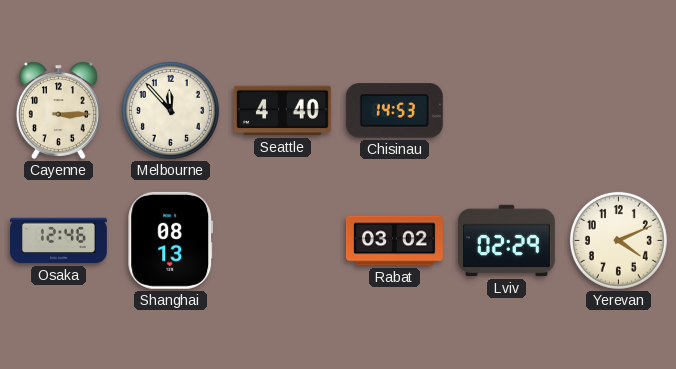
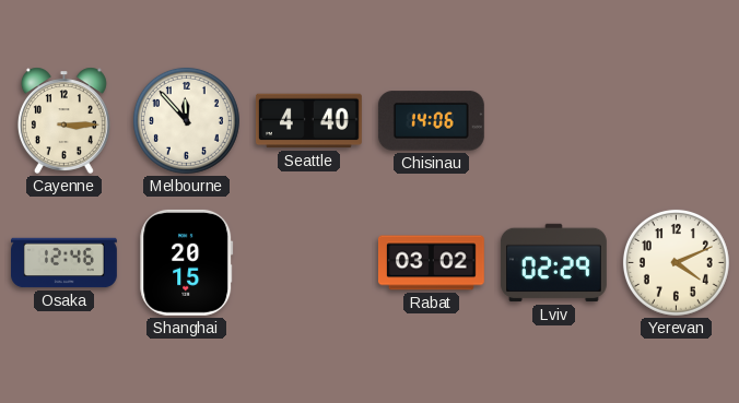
Chisinau: 14:53 -> 14:06 (431, 121)
Shanghai: 08:13 -> 20:15 (187, 262)
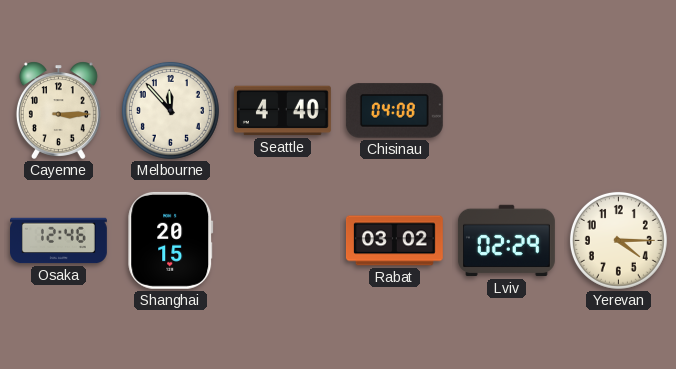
Chisinau: 14:06 -> 04:08 (394, 111)
Yerevan: 4:11 -> 4:15 (618, 240)
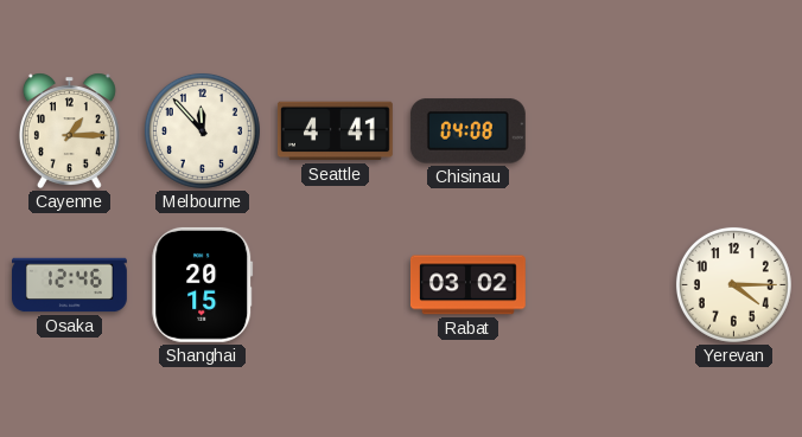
Cayenne: 3:15 -> 1:15 (69, 130)
Seattle: 4:40 -> 4:41 (335, 131)
Lviv: 02:29 -> none (506, 241)
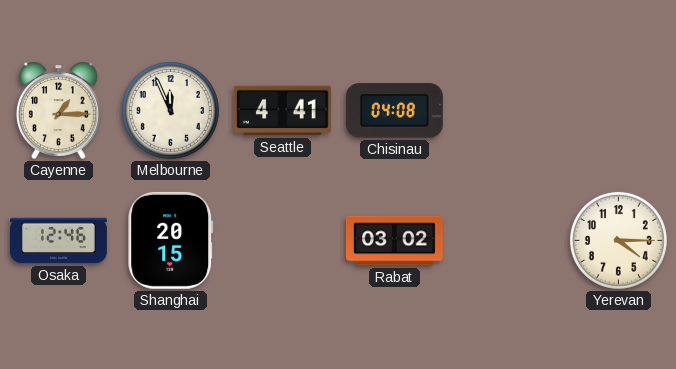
Melbourne: 11:53 -> 11:56 (170, 110)
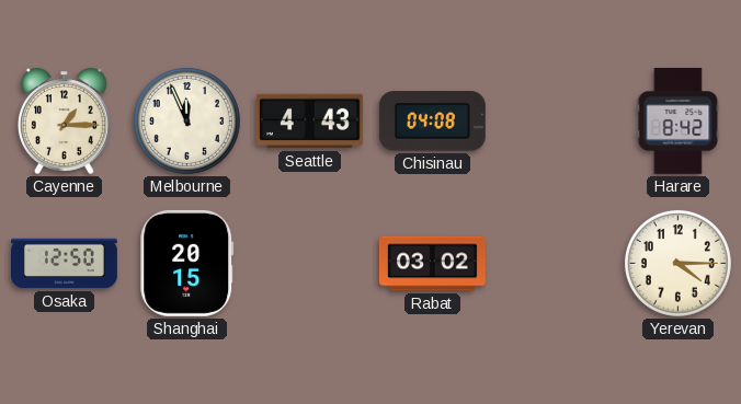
Seattle: 4:41 -> 4:43 (309, 122)
Harare: none -> 8:42 (679, 120)
Osaka: 12:46 -> 12:50 (65, 264)
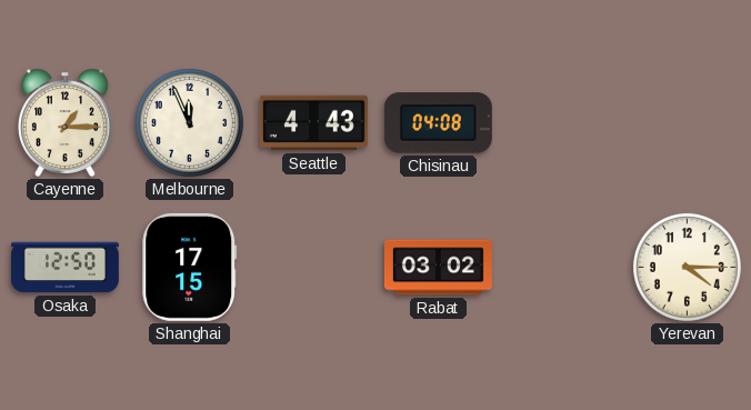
Harare: 8:42 -> none (679, 120)
Shanghai: 20:15 -> 17:15 (190, 267)
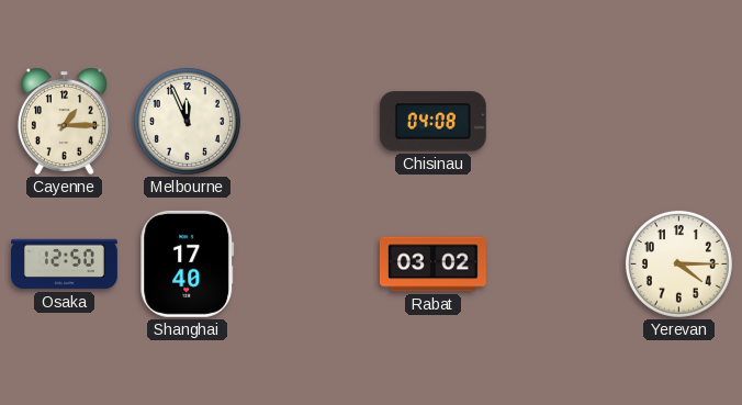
Seattle: 4:43 -> none (313, 123)
Shanghai: 17:15 -> 17:40 (188, 263)
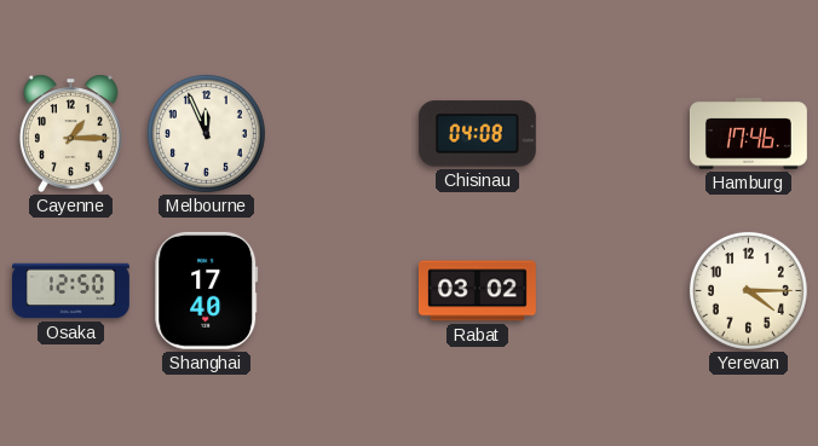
Hamburg: none -> 17:46 (748, 134)
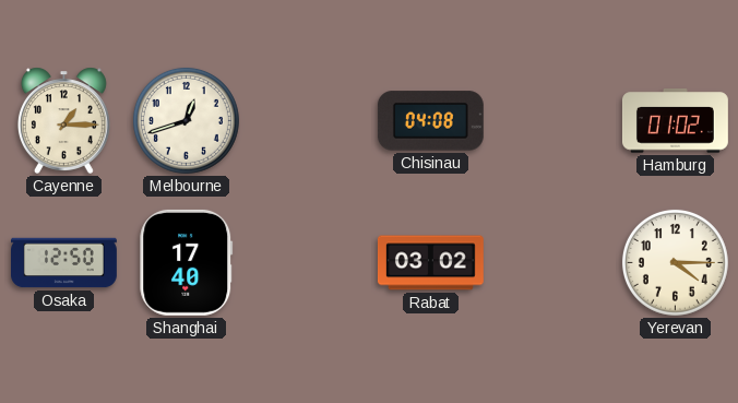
Melbourne: 11:56 -> 12:42 (186, 120)
Hamburg: 17:46 -> 01:02 (675, 121)
